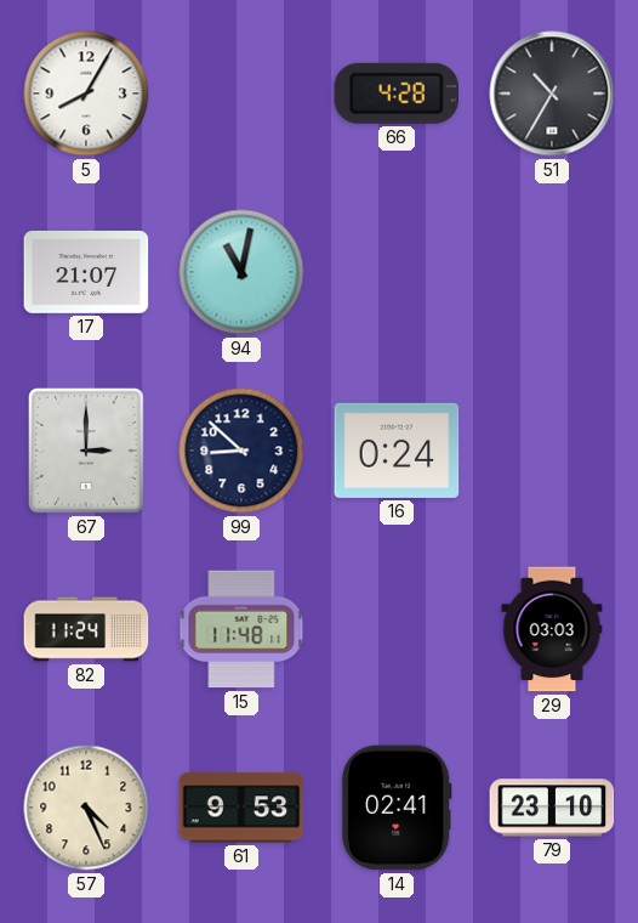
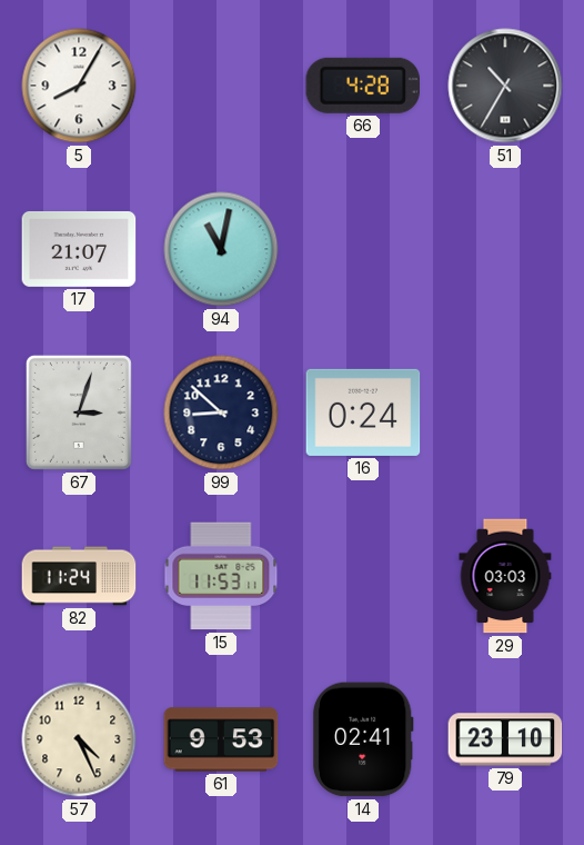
67: 3:00 -> 3:03 (79, 412)
15: 11:48 -> 11:53 (221, 576)
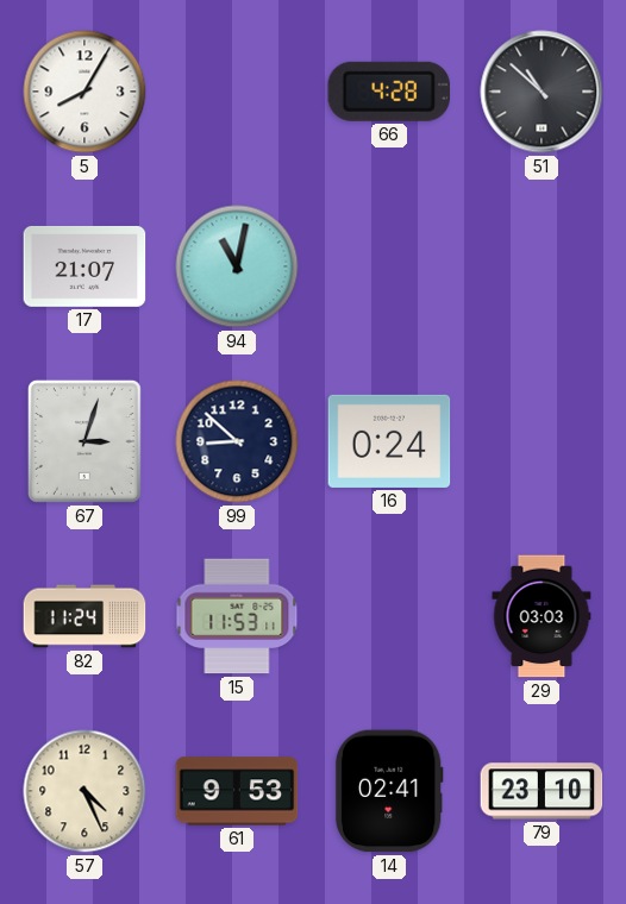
51: 10:35 -> 10:52 (542, 92)
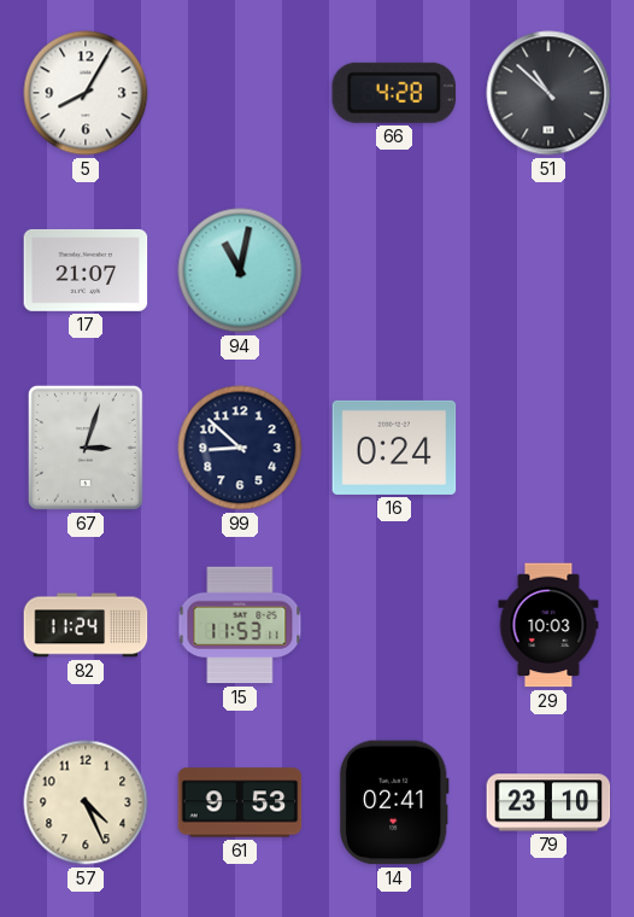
29: 03:03 -> 10:03 (548, 625)
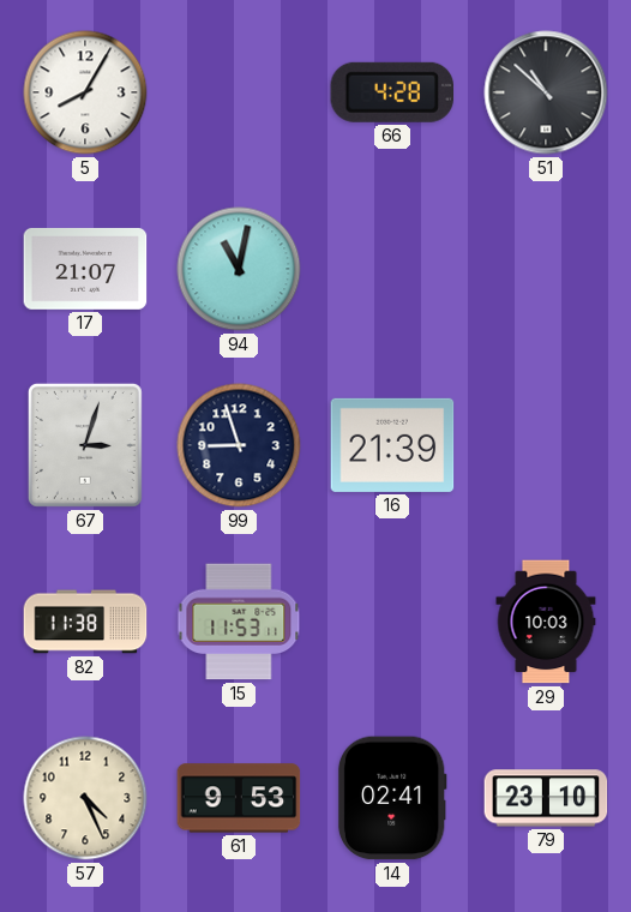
99: 8:52 -> 8:57 (239, 445)
16: 0:24 -> 21:39 (392, 445)
82: 11:24 -> 11:38 (85, 622)
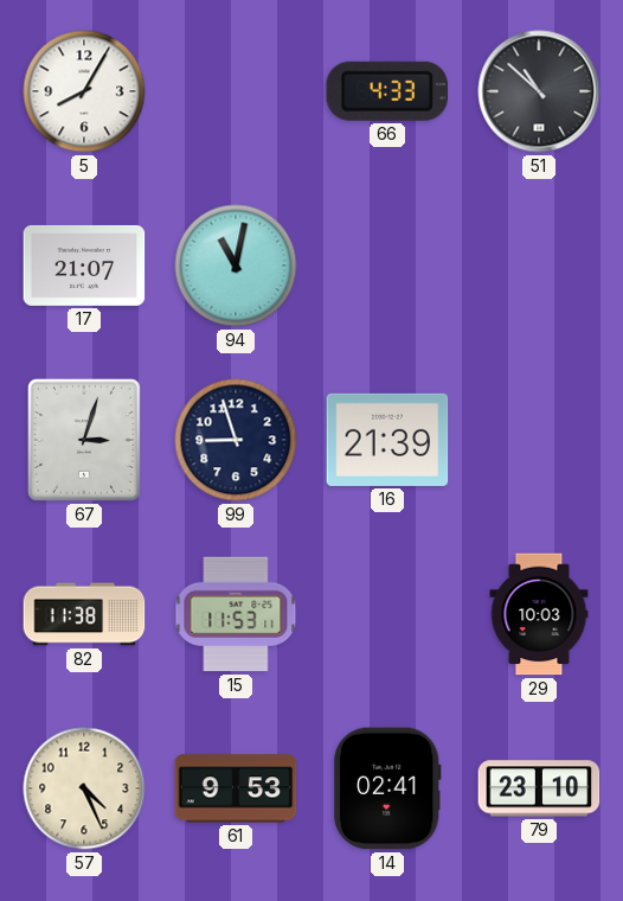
66: 4:28 -> 4:33 (387, 91)
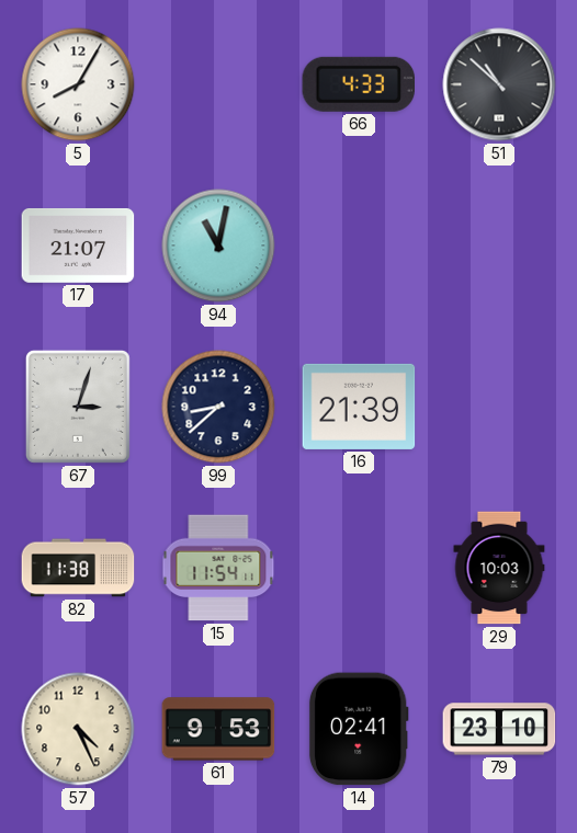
99: 8:57 -> 8:38 (218, 407)
15: 11:53 -> 11:54 (218, 568)
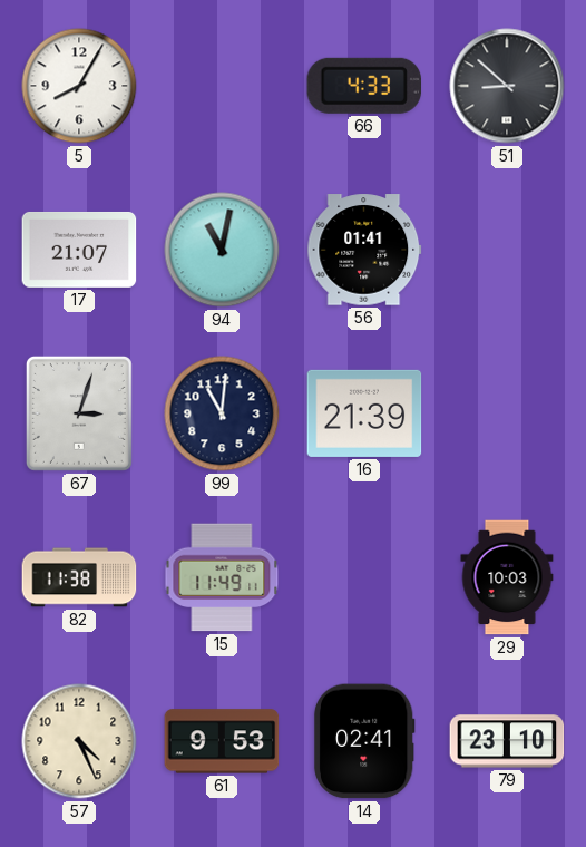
51: 10:52 -> 8:52 (507, 86)
56: none -> 01:41 (364, 250)
99: 8:38 -> 11:01 (222, 413)
15: 11:54 -> 11:49 (222, 577)
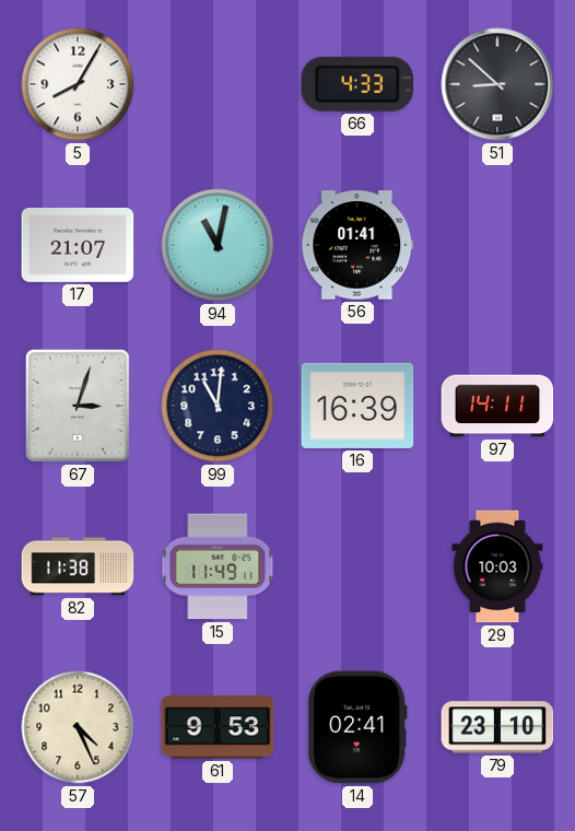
16: 21:39 -> 16:39 (357, 406)
97: none -> 14:11 (497, 406)
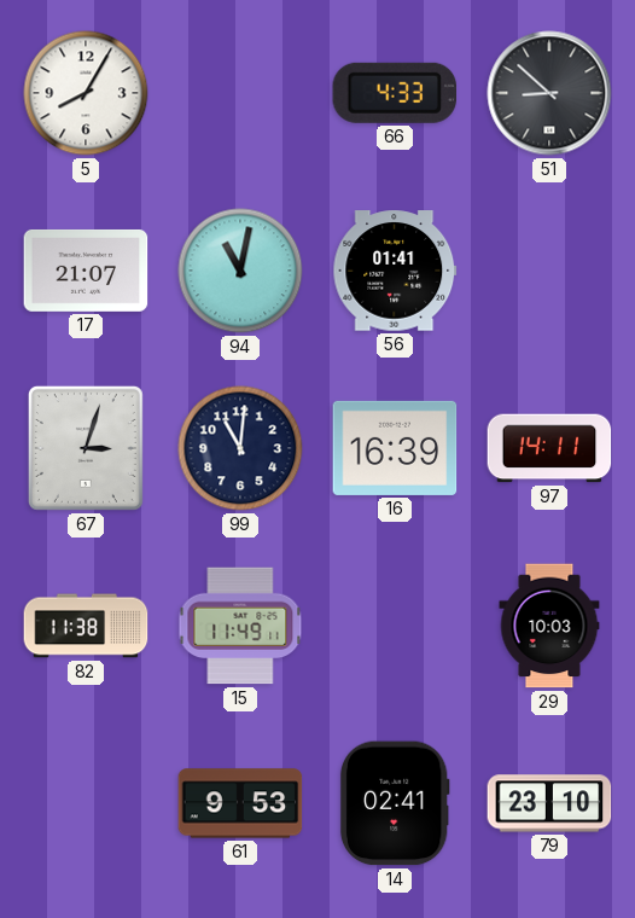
57: 4:26 -> none (78, 727)
